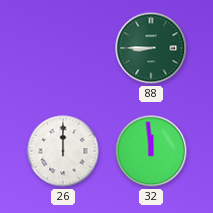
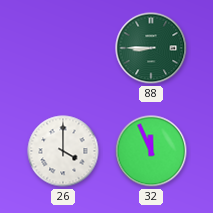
26: 12:00 -> 4:00 (63, 151)
32: 11:59 -> 11:56 (151, 151)
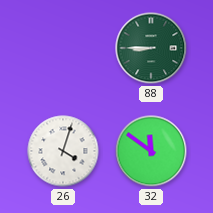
26: 4:00 -> 4:03 (63, 151)
32: 11:56 -> 11:51 (151, 151)
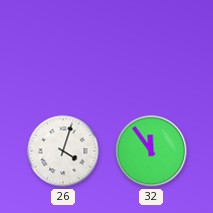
88: 8:45 -> none (151, 48)
32: 11:51 -> 11:54 (151, 151)
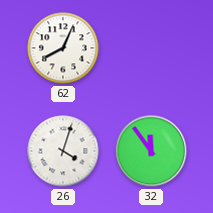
62: none -> 8:04 (63, 48)
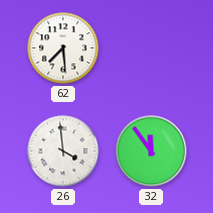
62: 8:04 -> 7:29 (63, 48)
26: 4:03 -> 3:59 (63, 151)
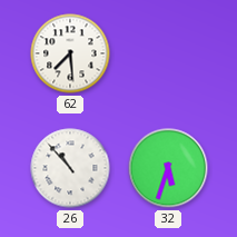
26: 3:59 -> 10:53 (70, 168)
32: 11:54 -> 5:33 (168, 168)
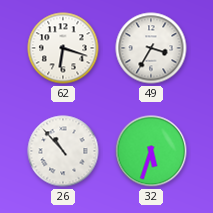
62: 7:29 -> 6:18 (63, 48)
49: none -> 3:35 (151, 48)
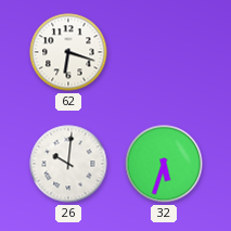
49: 3:35 -> none (151, 48)
26: 10:53 -> 10:01 (68, 164)
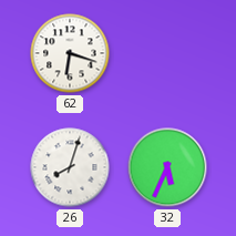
26: 10:01 -> 8:03 (70, 167)
32: 5:33 -> 5:34 (167, 167)
